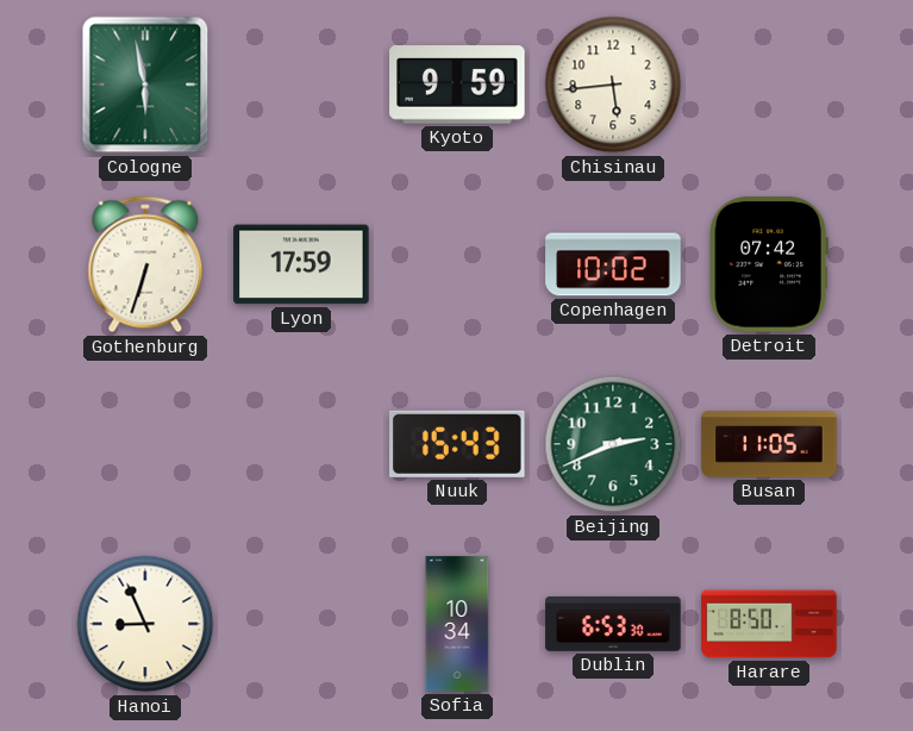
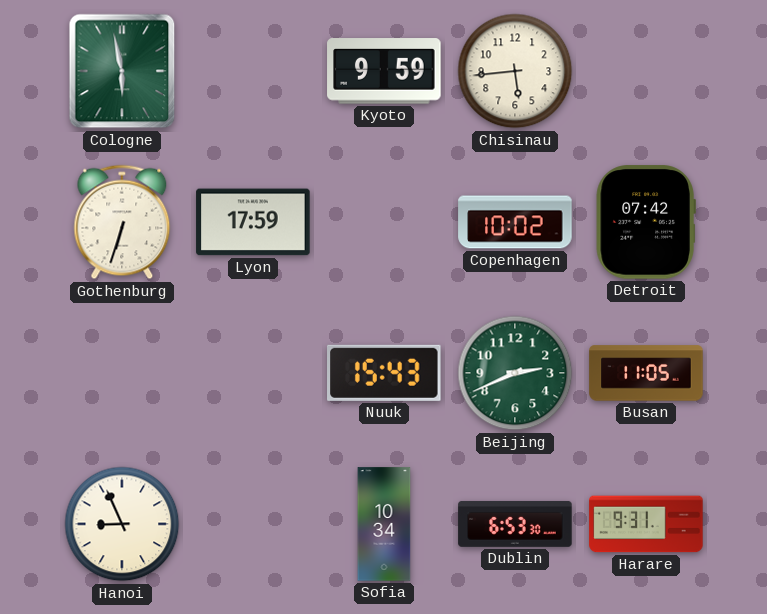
Harare: 8:50 -> 9:31 (646, 524)
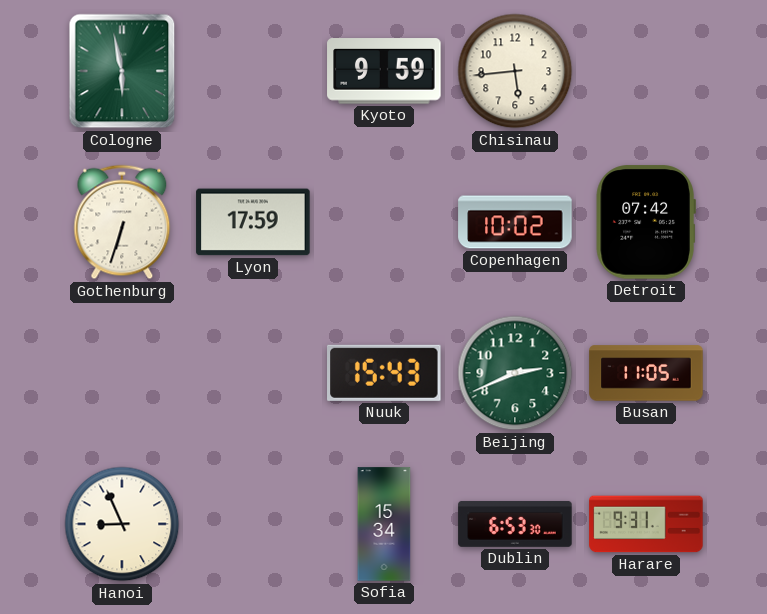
Sofia: 10:34 -> 15:34 (384, 524)
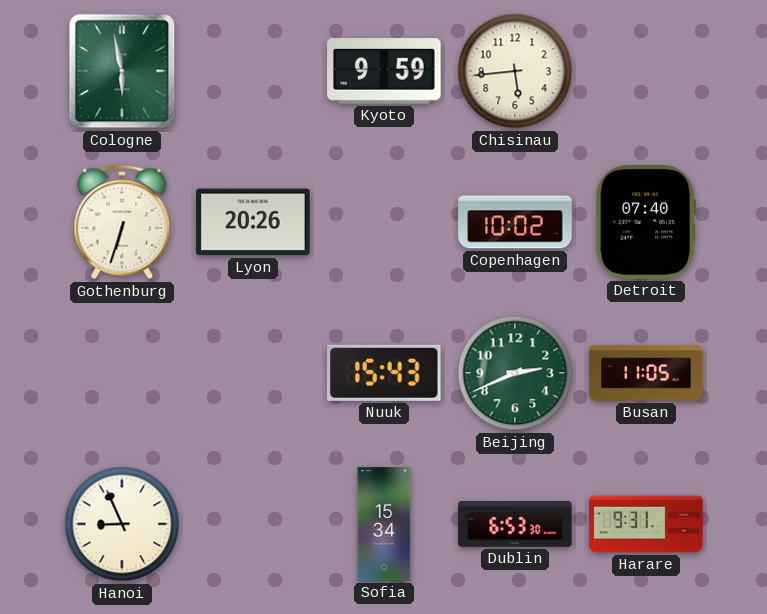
Lyon: 17:59 -> 20:26 (253, 222)
Detroit: 07:42 -> 07:40 (646, 222)
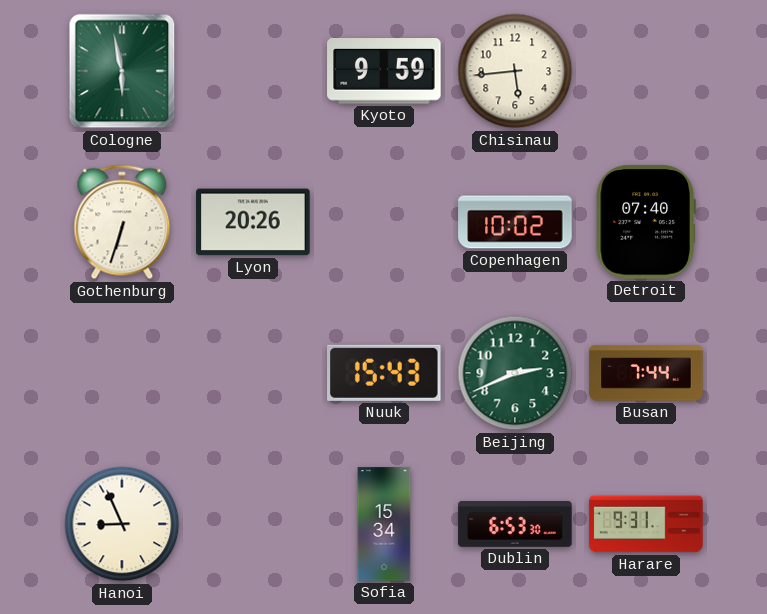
Busan: 11:05 -> 7:44 (646, 373)
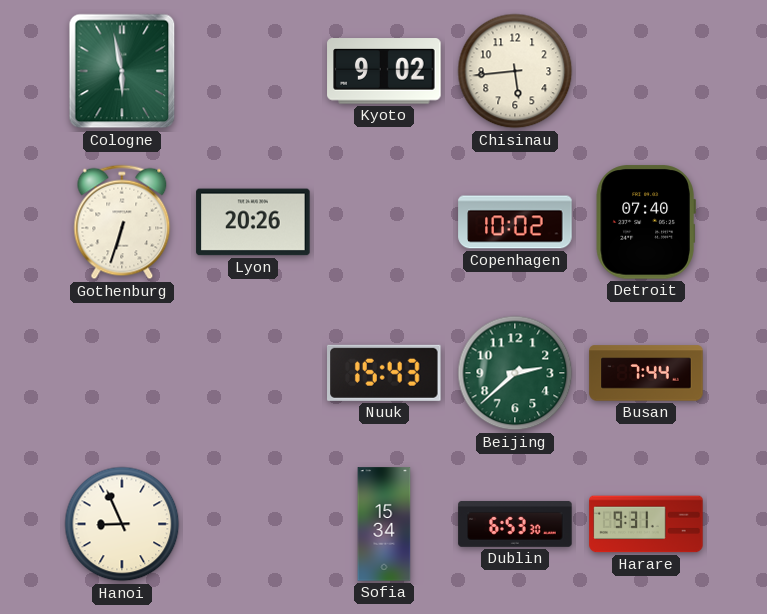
Kyoto: 9:59 -> 9:02 (384, 71)
Beijing: 2:41 -> 2:38 (515, 373)
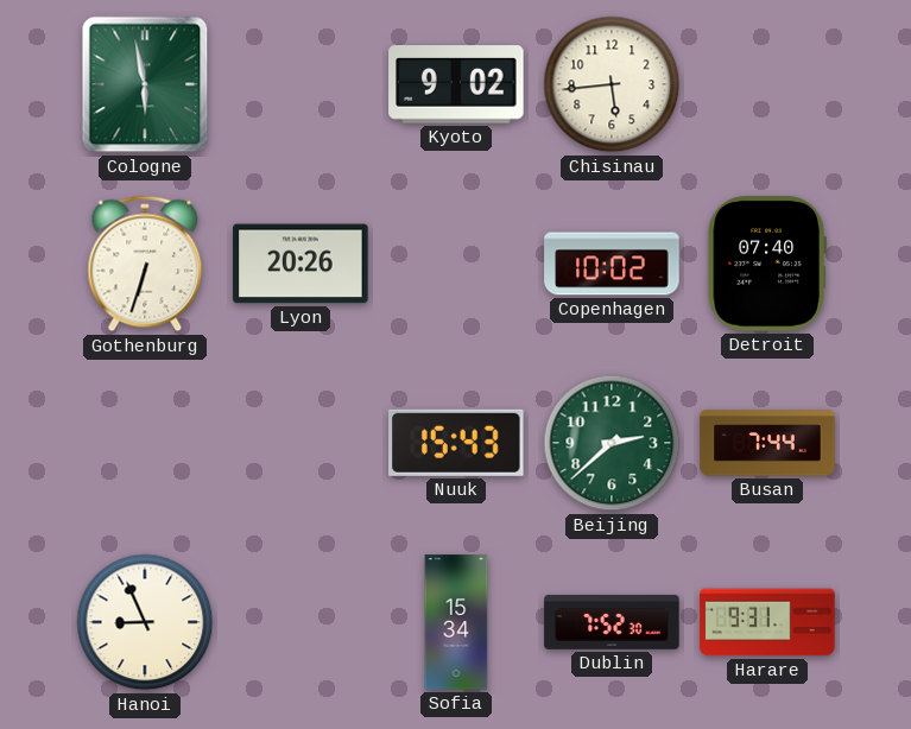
Dublin: 6:53 -> 7:52 (612, 622)
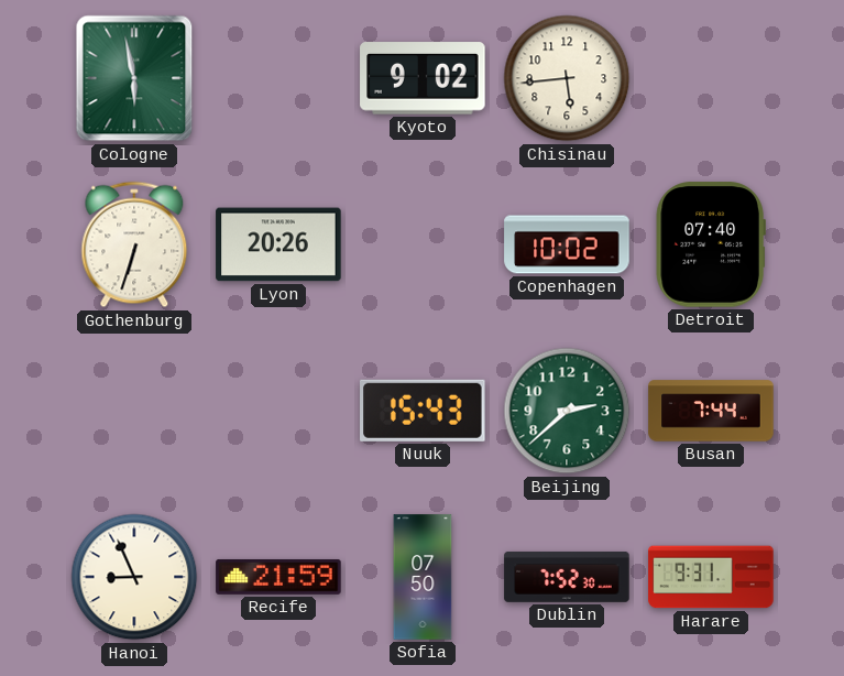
Recife: none -> 21:59 (278, 577)
Sofia: 15:34 -> 07:50 (423, 577)
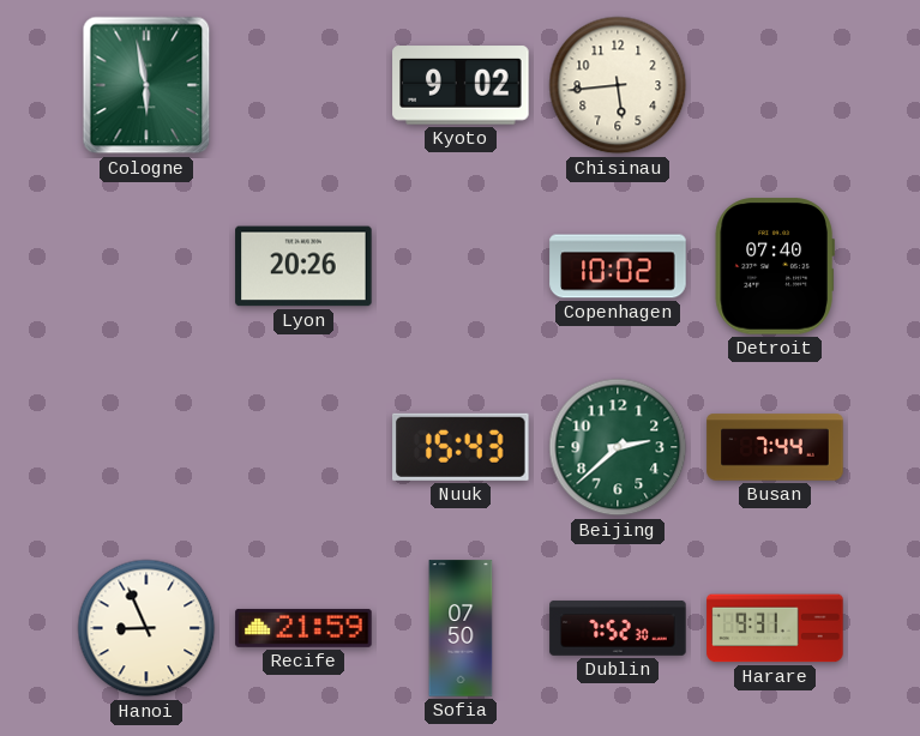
Gothenburg: 6:33 -> none (134, 244)
